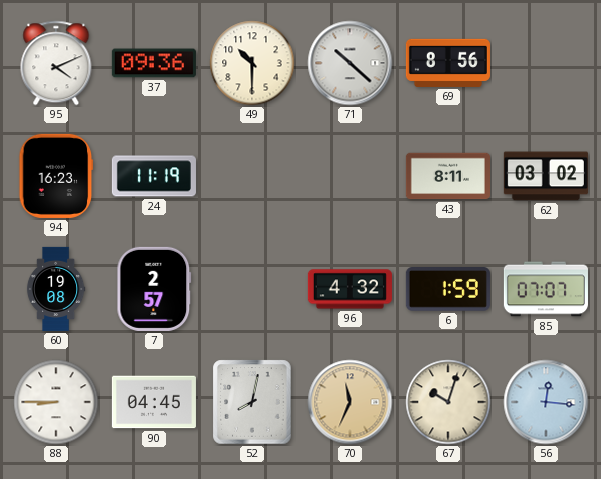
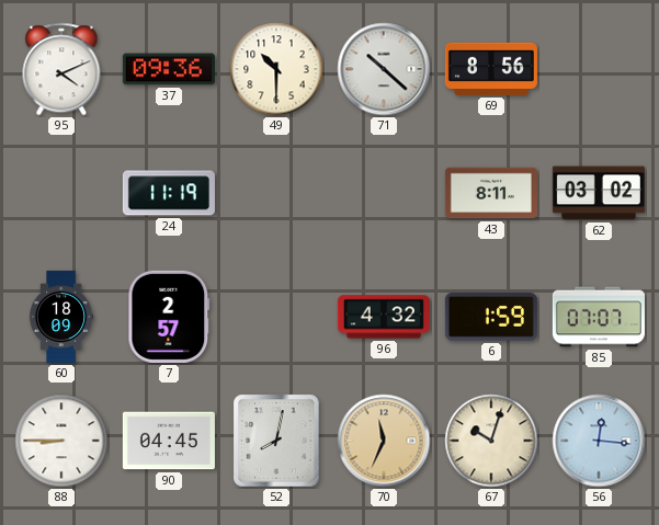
94: 16:23 -> none (56, 176)
60: 19:08 -> 18:09 (61, 317)
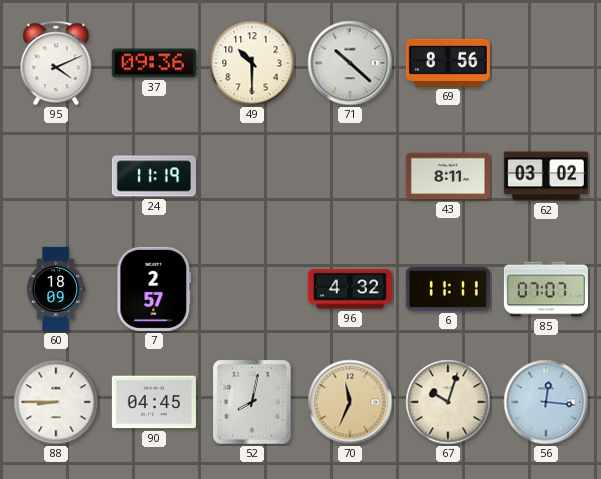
6: 1:59 -> 11:11 (448, 290)
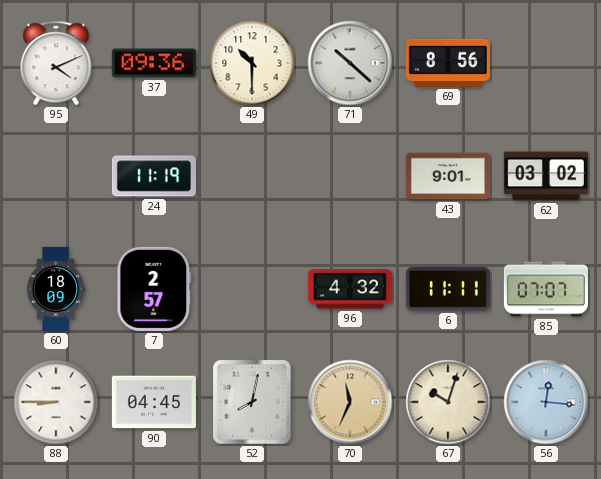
43: 8:11 -> 9:01 (448, 176)
